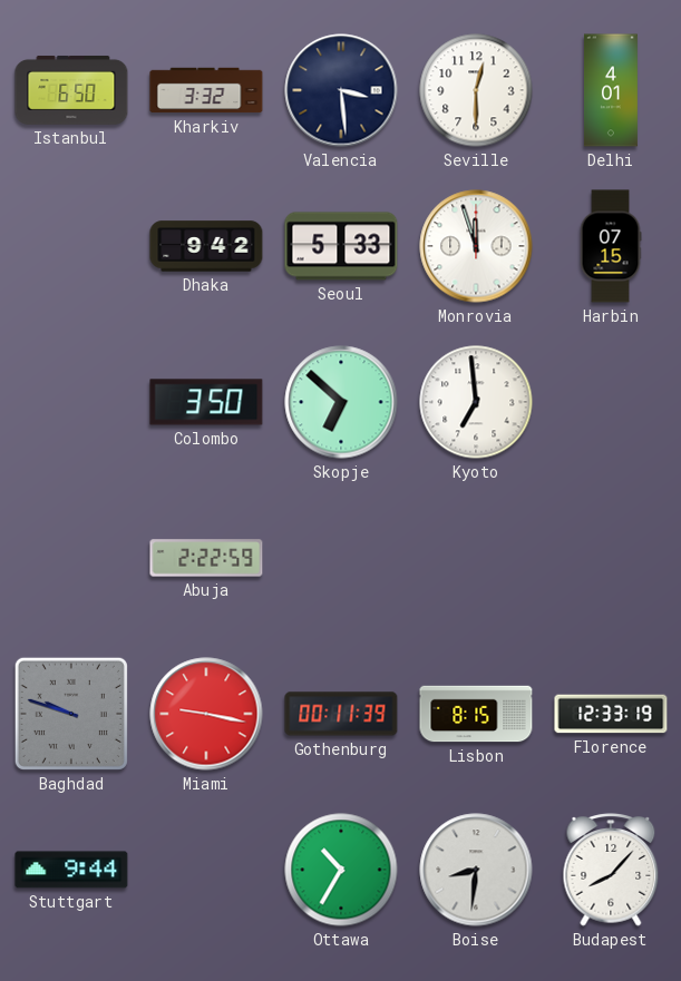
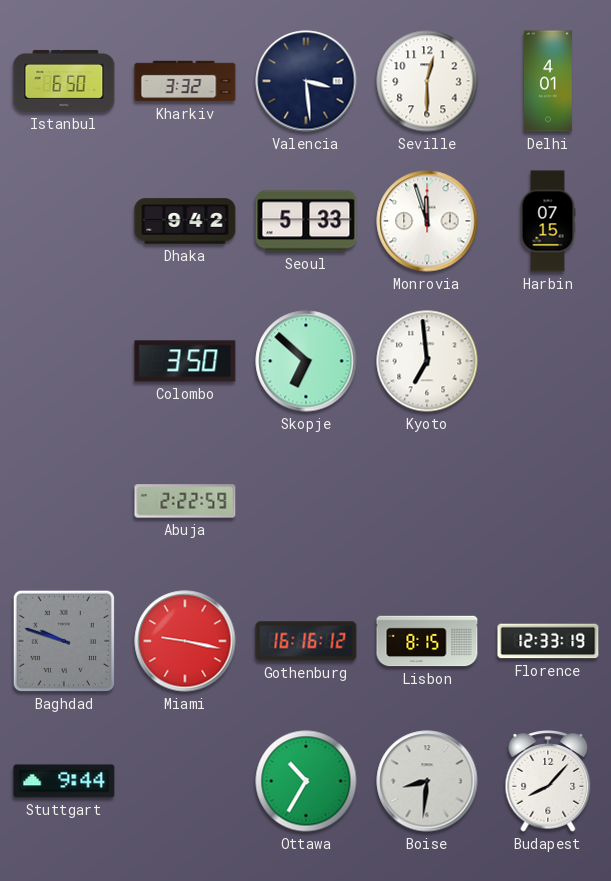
Gothenburg: 00:11 -> 16:16 (306, 641)
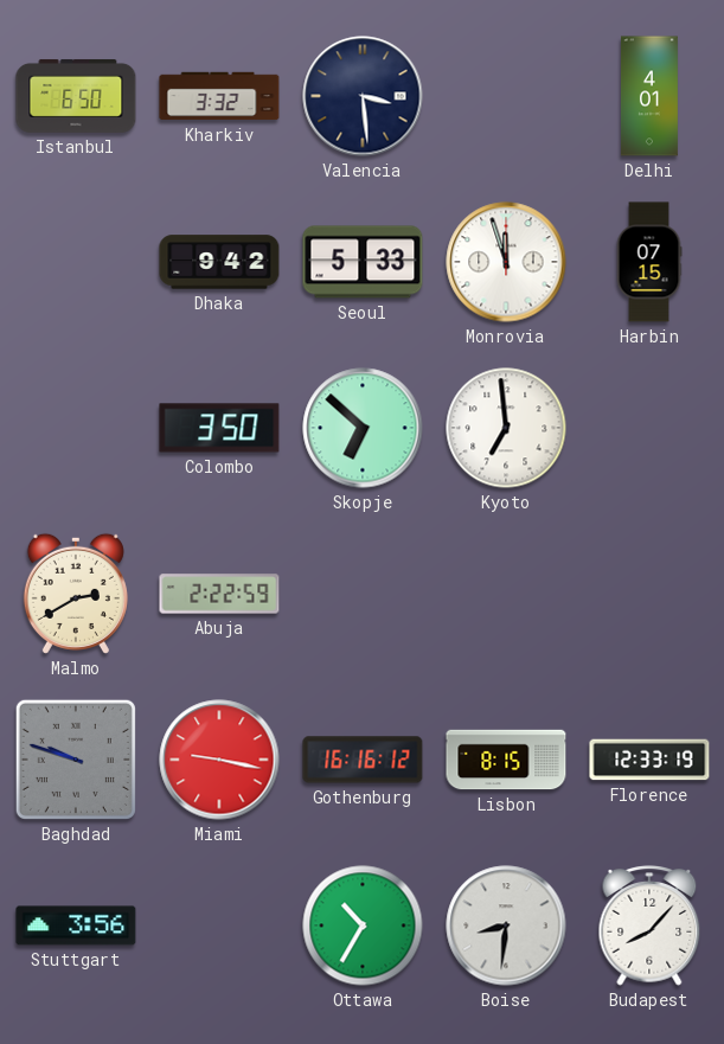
Seville: 12:30 -> none (427, 81)
Malmo: none -> 2:40 (76, 594)
Stuttgart: 9:44 -> 3:56 (76, 925)
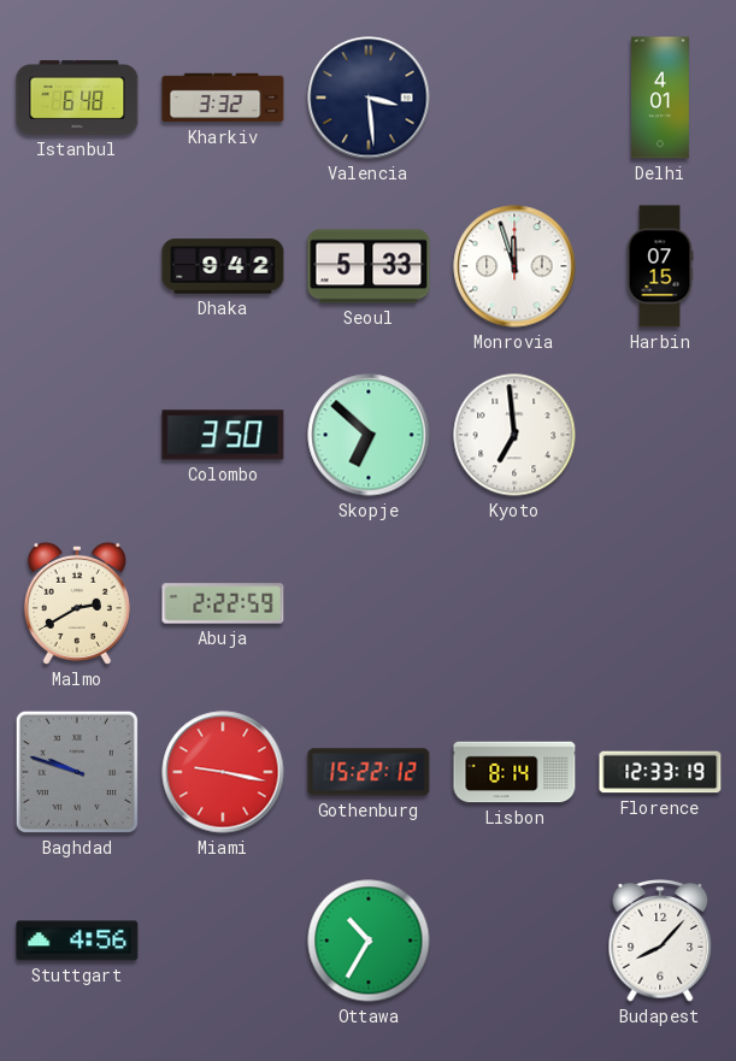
Istanbul: 6:50 -> 6:48 (77, 98)
Gothenburg: 16:16 -> 15:22 (369, 772)
Lisbon: 8:15 -> 8:14 (514, 772)
Stuttgart: 3:56 -> 4:56 (77, 941)
Boise: 8:31 -> none (506, 925)
